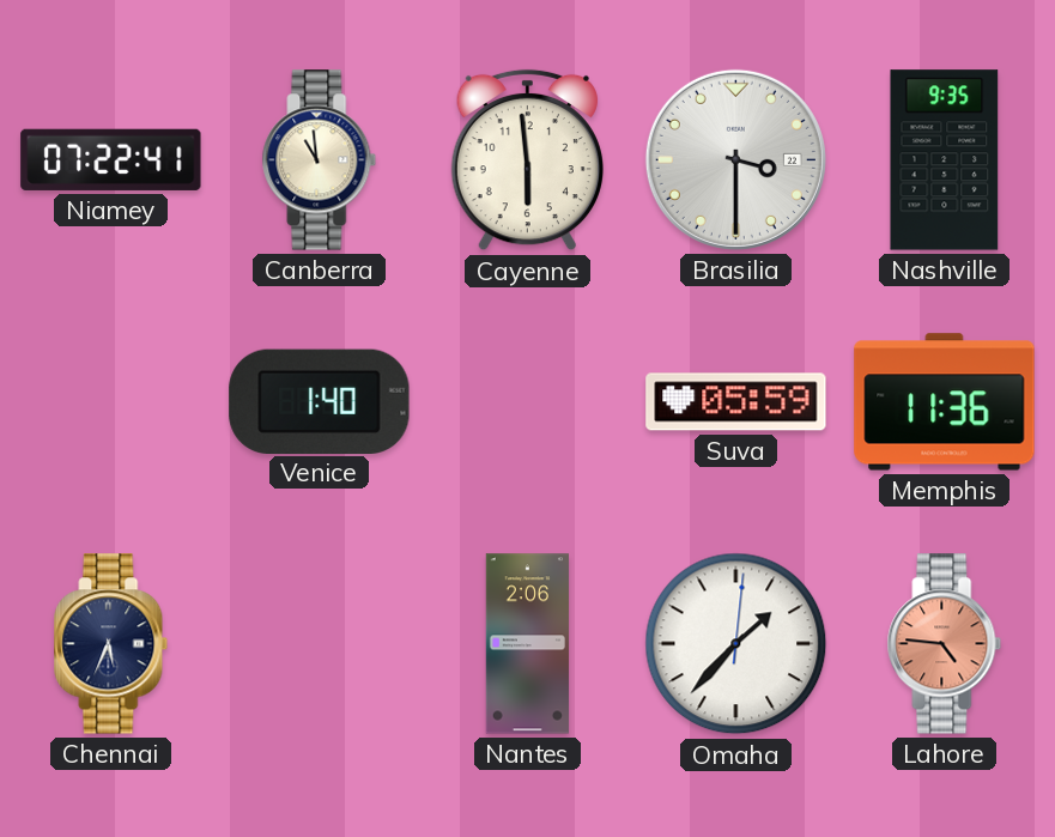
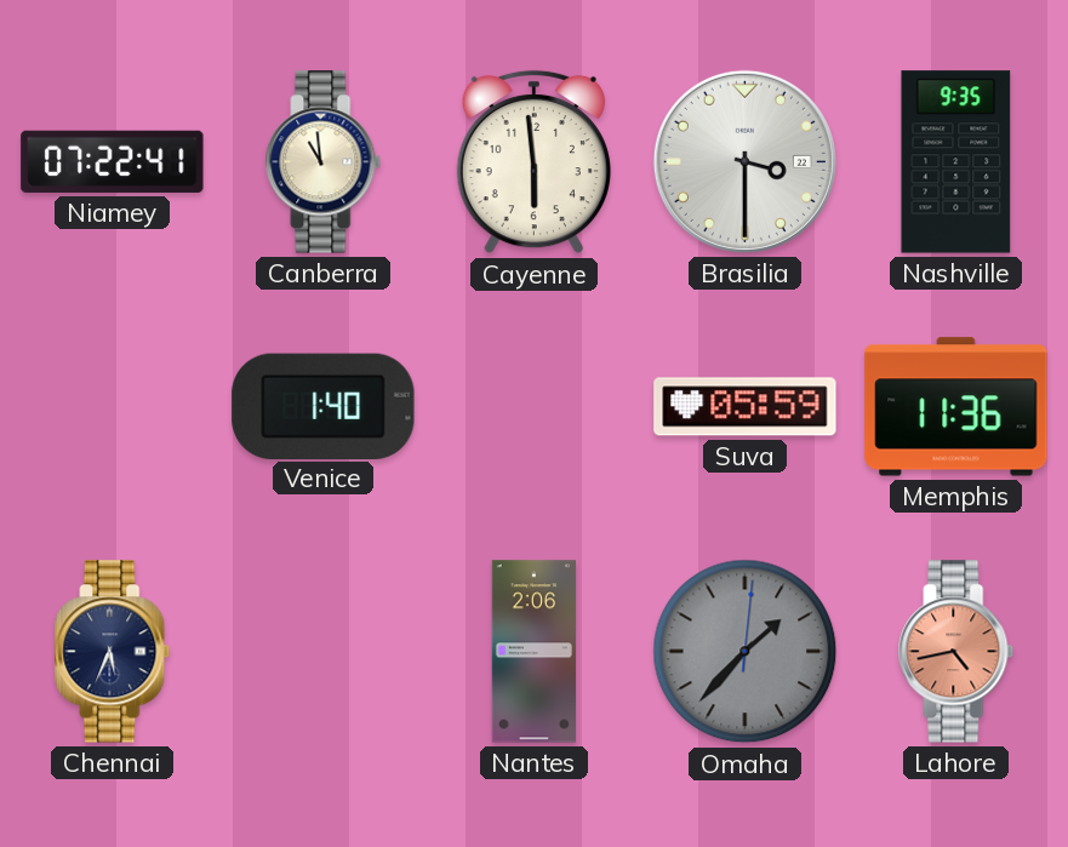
Omaha dial: white -> grey (746, 652)
Lahore: 4:46 -> 4:43 (956, 652)
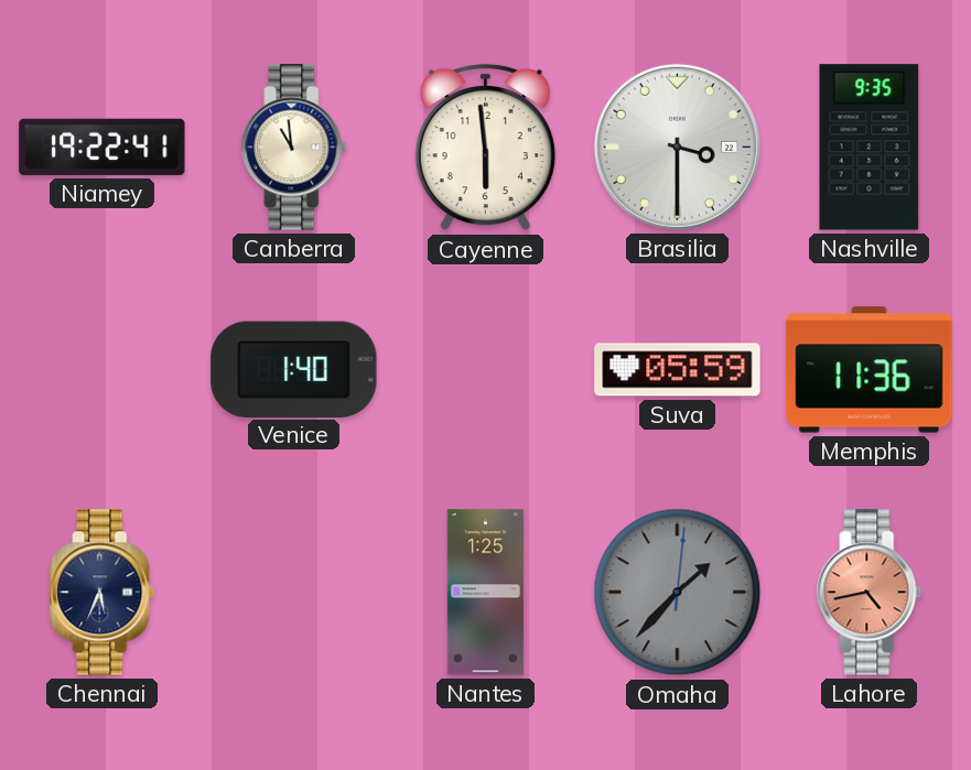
Niamey: 07:22 -> 19:22 (103, 147)
Nantes: 2:06 -> 1:25 (485, 593)
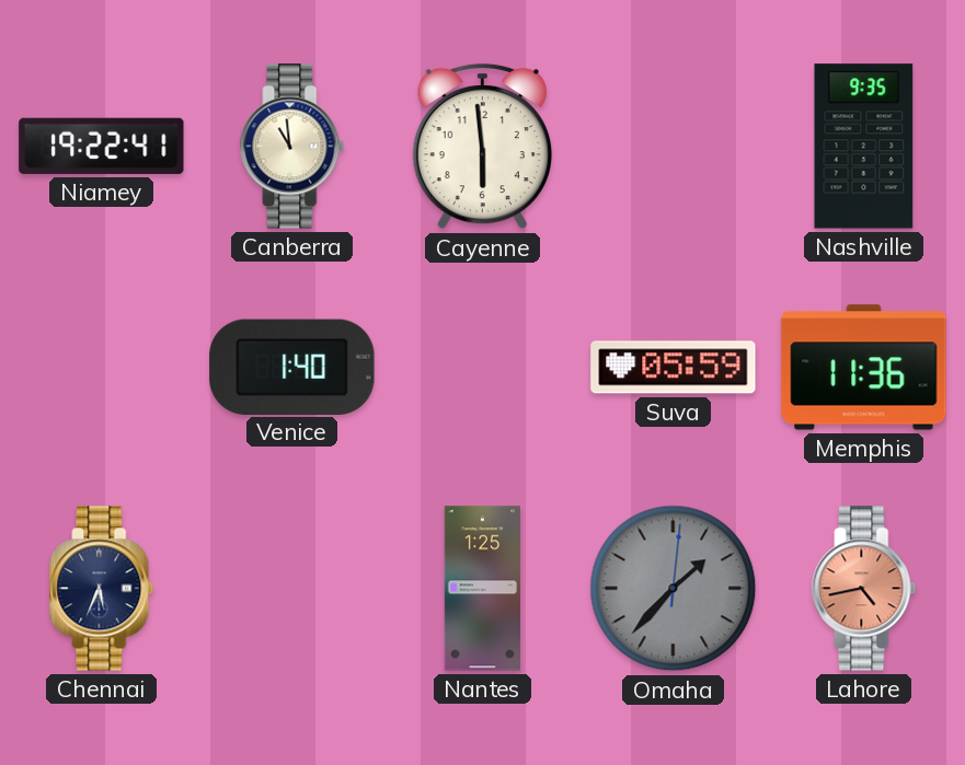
Brasilia: 3:30 -> none (677, 147)
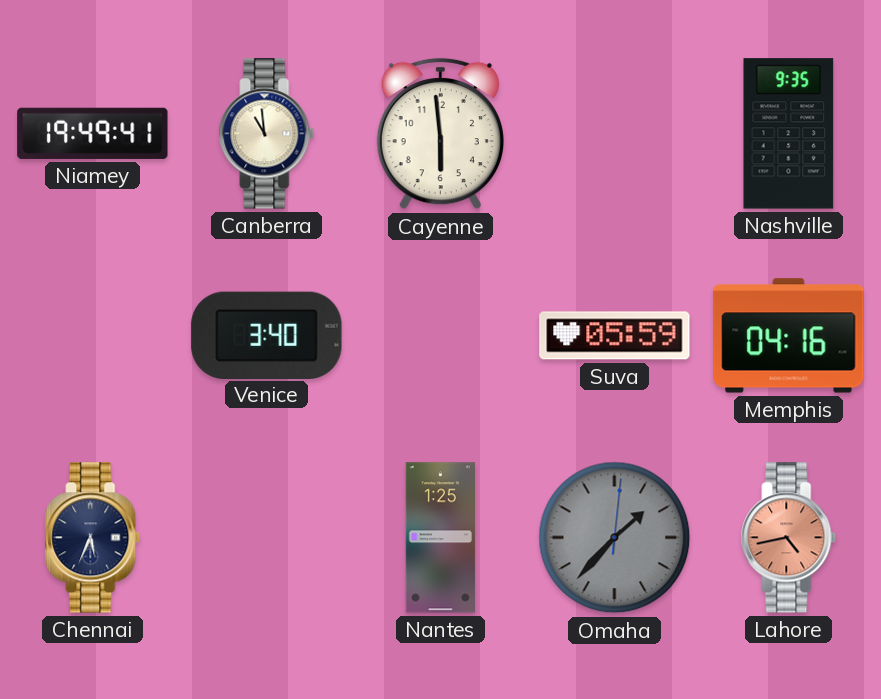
Niamey: 19:22 -> 19:49 (93, 133)
Venice: 1:40 -> 3:40 (267, 335)
Memphis: 11:36 -> 04:16 (789, 336)
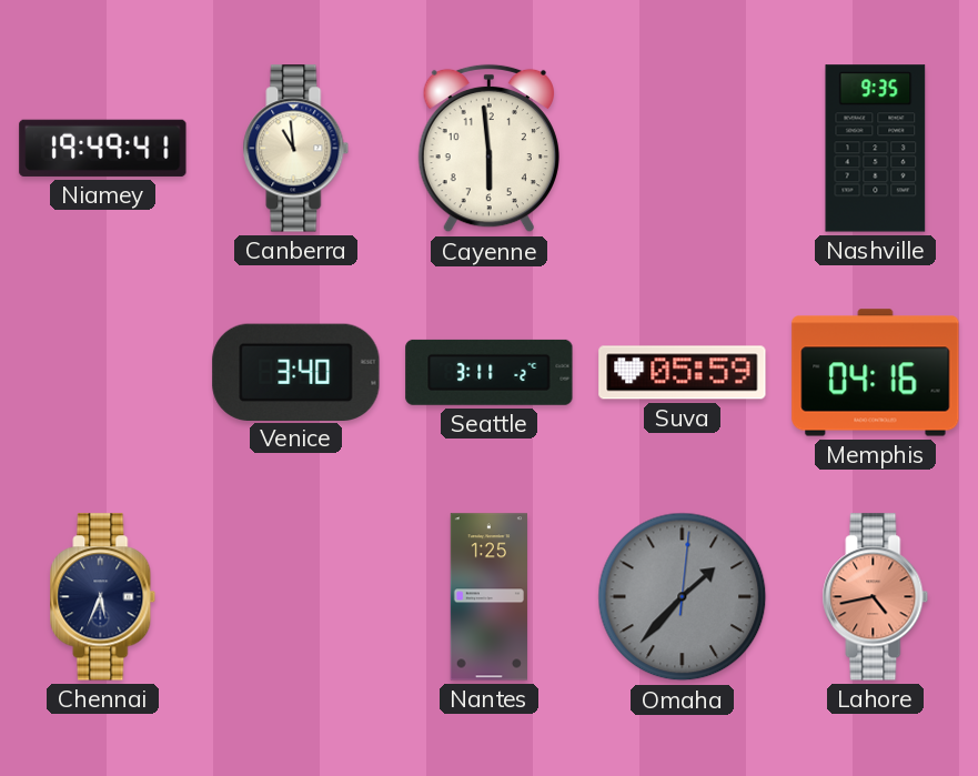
Seattle: none -> 3:11 (490, 372)
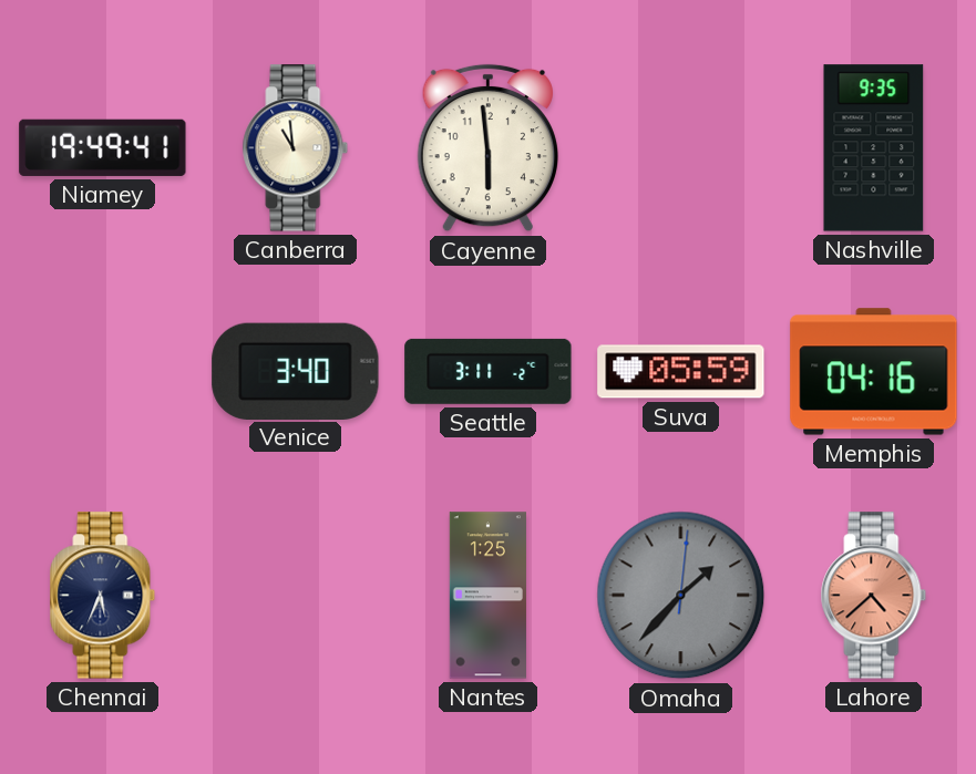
Lahore: 4:43 -> 4:38 (874, 596)
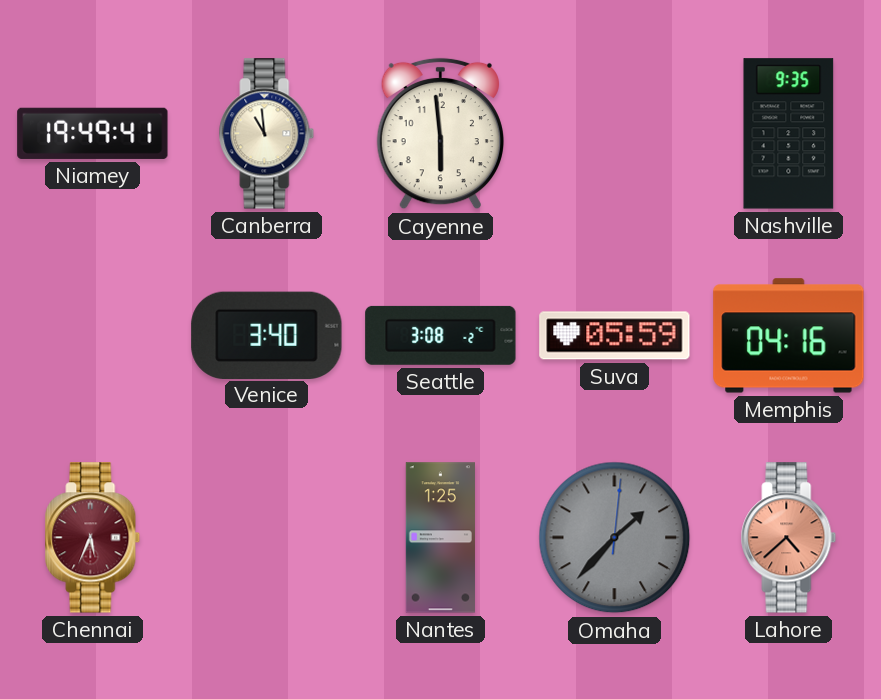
Seattle: 3:11 -> 3:08 (441, 335)
Chennai dial: navy -> burgundy (93, 538)
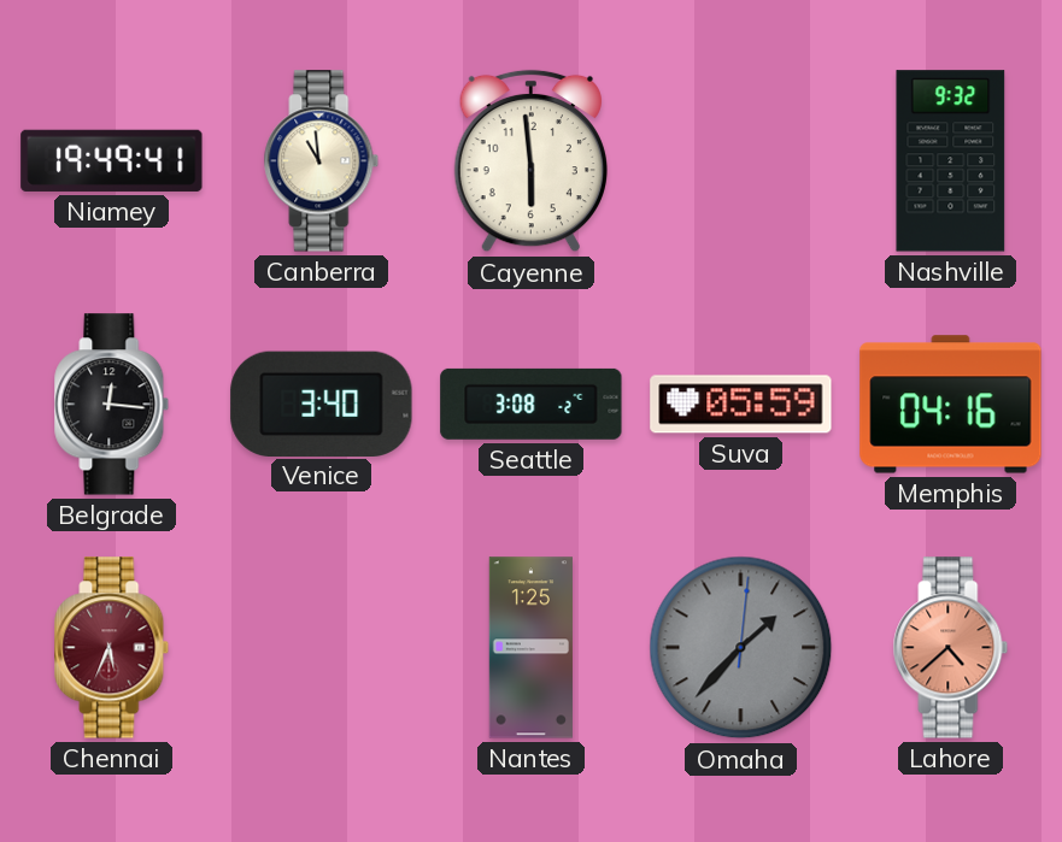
Nashville: 9:35 -> 9:32 (951, 161)
Belgrade: none -> 12:16 (112, 405)
